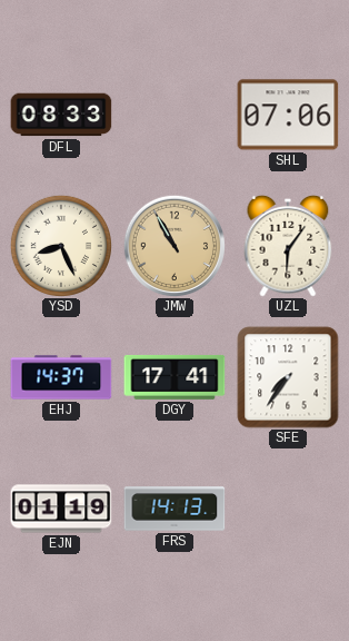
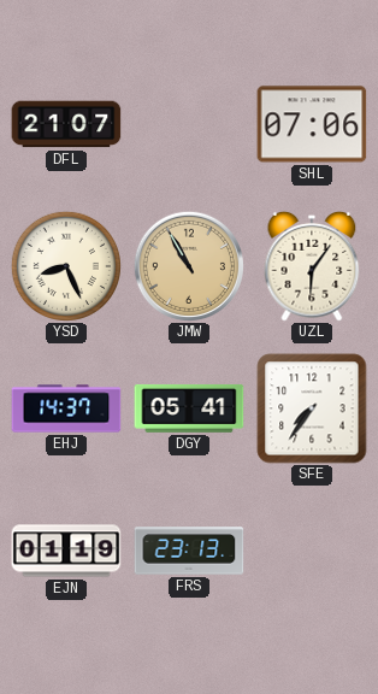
DFL: 08:33 -> 21:07 (66, 124)
DGY: 17:41 -> 05:41 (189, 408)
FRS: 14:13 -> 23:13 (189, 551)
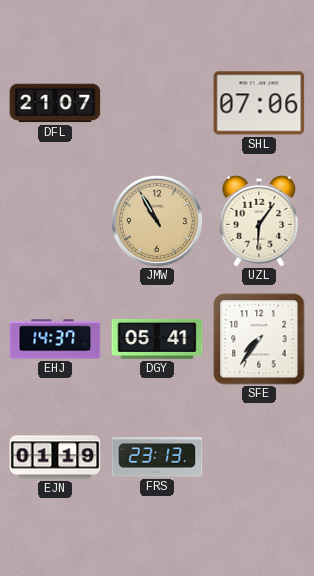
YSD: 8:26 -> none (65, 265)
